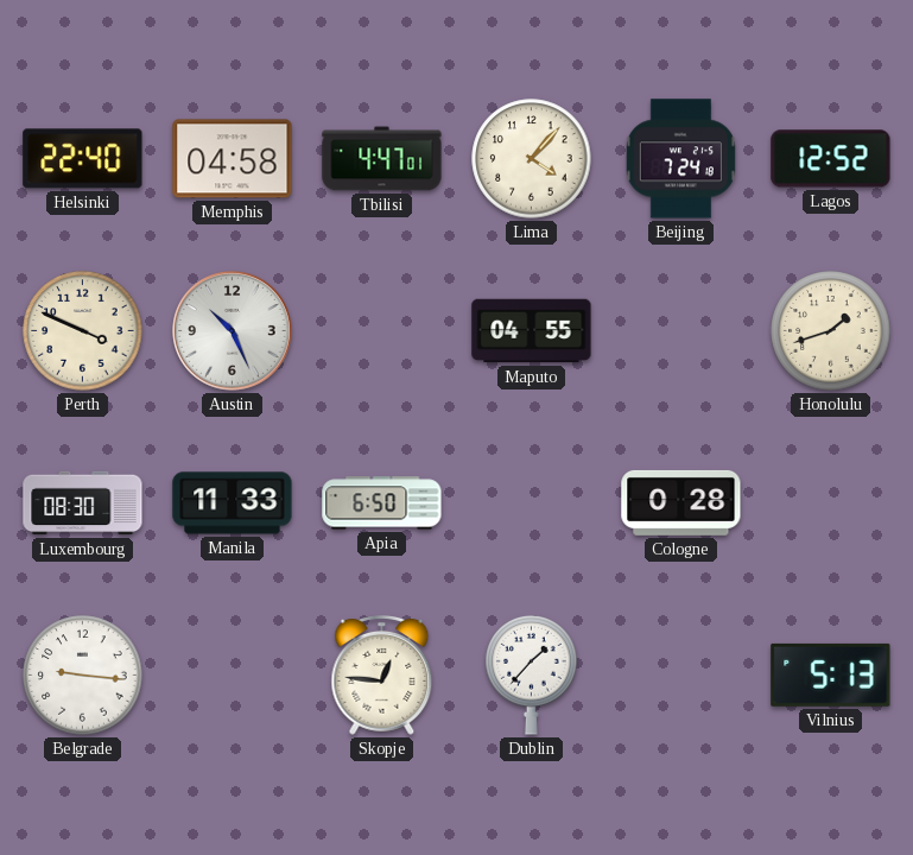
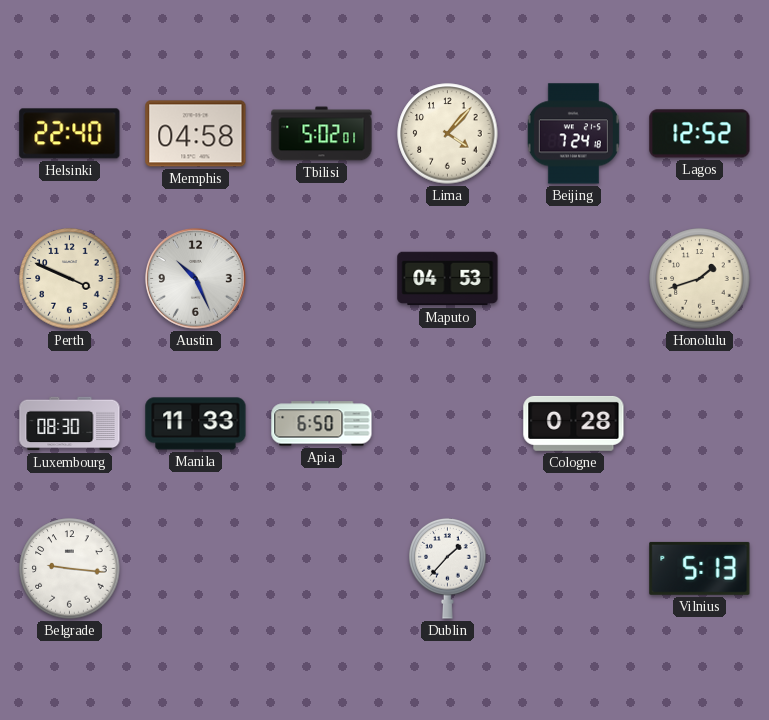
Tbilisi: 4:47 -> 5:02 (322, 134)
Maputo: 04:55 -> 04:53 (448, 279)
Skopje: 12:46 -> none (382, 676)
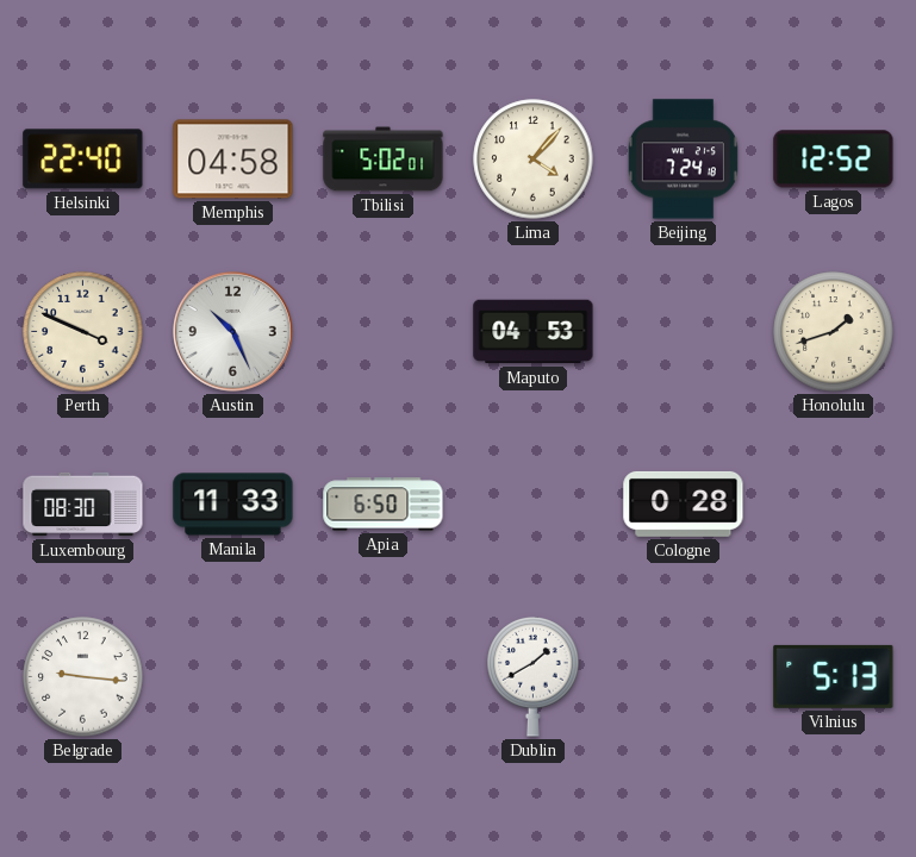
Dublin: 1:37 -> 1:40 (534, 677)
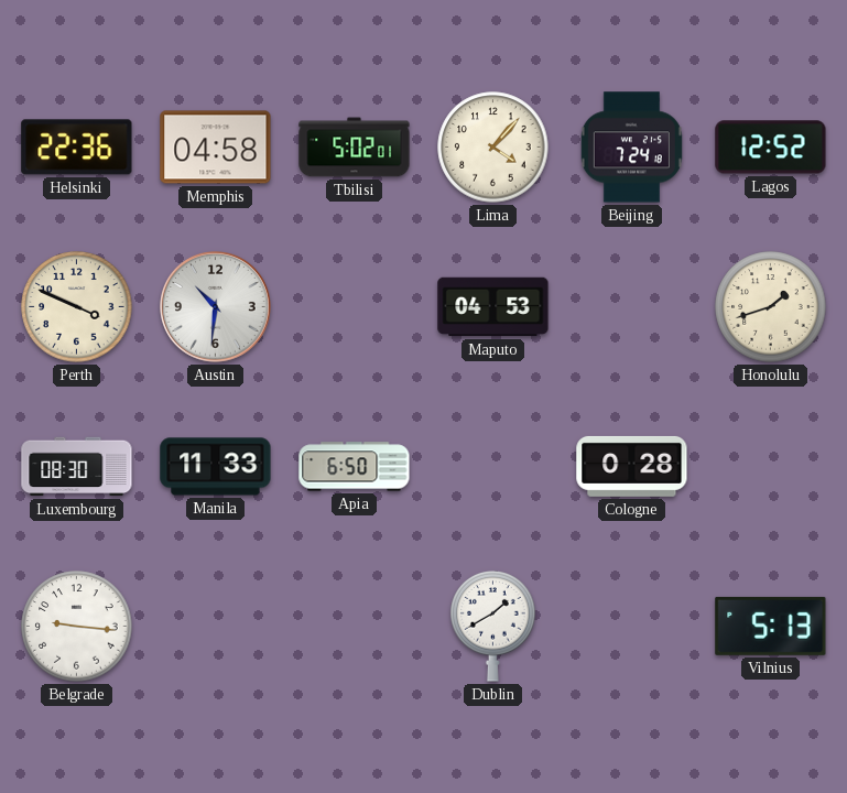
Helsinki: 22:40 -> 22:36 (77, 148)
Austin: 10:26 -> 10:31 (216, 307)
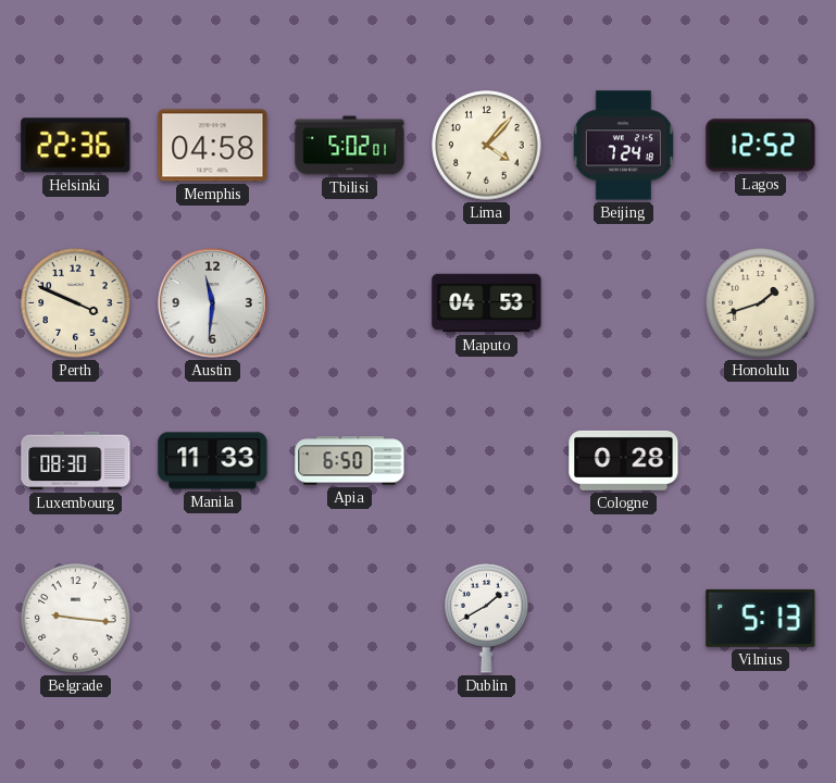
Austin: 10:31 -> 11:31 (213, 303)
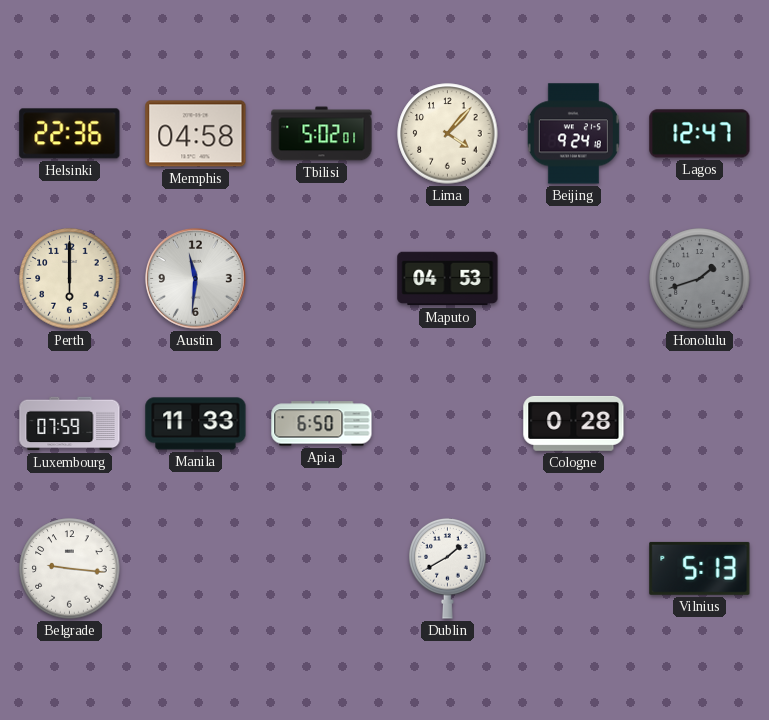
Beijing: 7:24 -> 9:24 (573, 134)
Lagos: 12:52 -> 12:47 (700, 134)
Perth: 3:49 -> 6:00 (70, 279)
Honolulu dial: cream -> grey (700, 279)
Luxembourg: 08:30 -> 07:59 (70, 424)
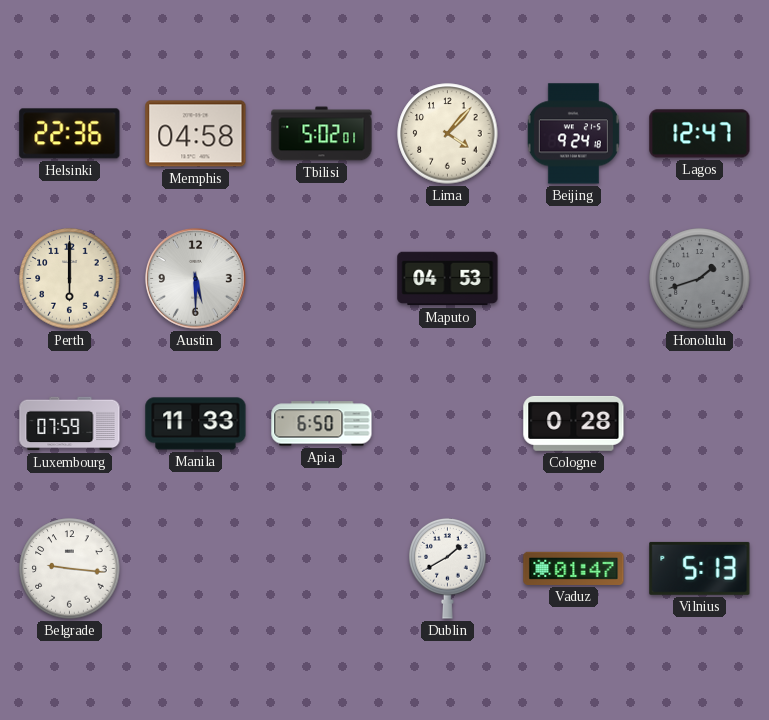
Austin: 11:31 -> 5:30 (196, 279)
Vaduz: none -> 01:47 (574, 568)
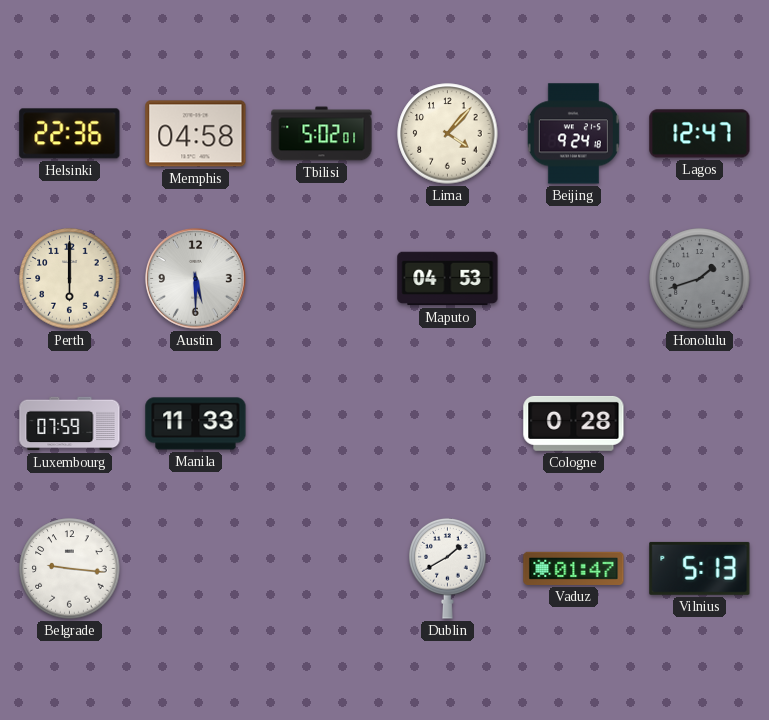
Apia: 6:50 -> none (322, 424)
